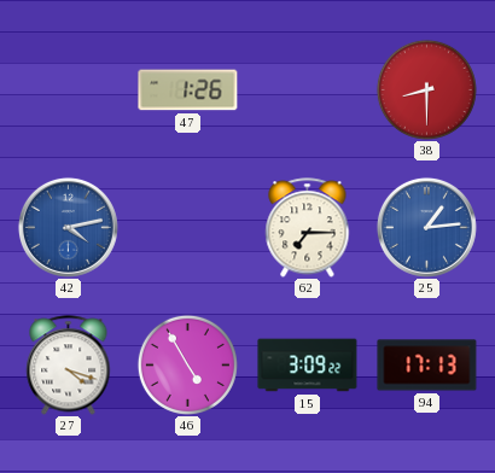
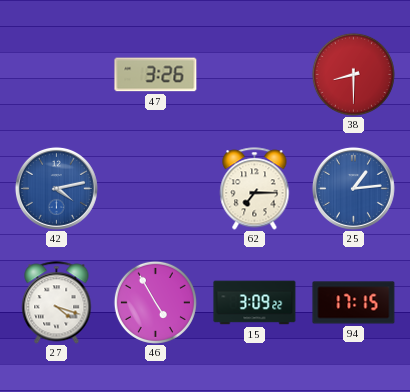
47: 1:26 -> 3:26 (156, 75)
94: 17:13 -> 17:15 (354, 303)
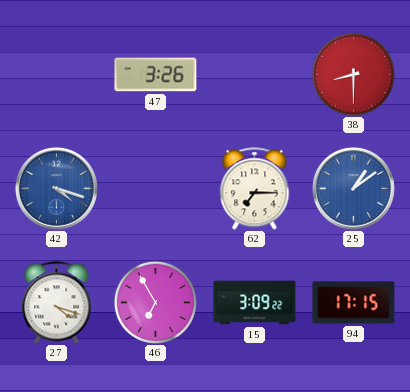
42: 4:13 -> 4:18 (56, 188)
25: 1:14 -> 1:09 (353, 188)
46: 4:55 -> 6:55 (155, 302)
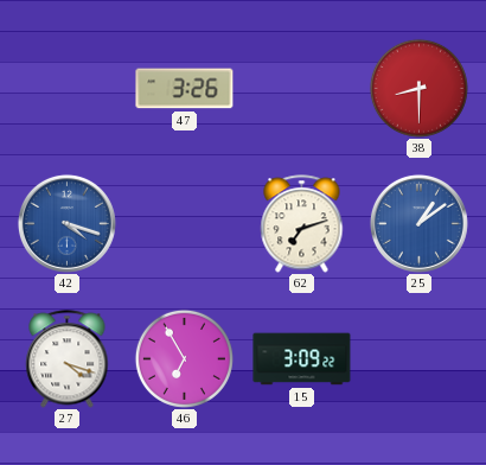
62: 7:15 -> 7:12 (302, 224)
94: 17:15 -> none (354, 303)
